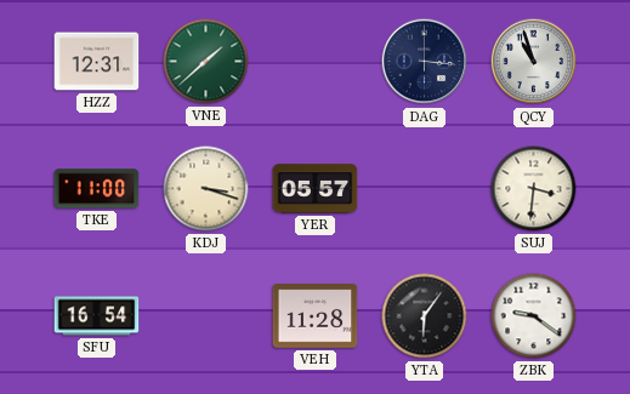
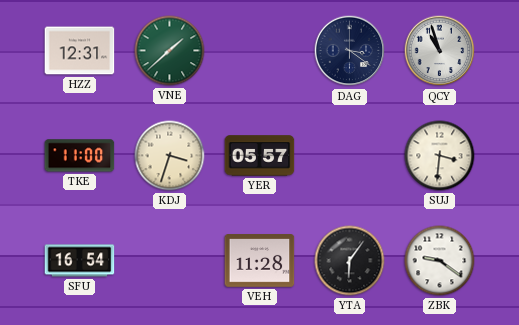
DAG: 3:16 -> 3:21 (350, 51)
KDJ: 3:18 -> 3:33 (170, 156)
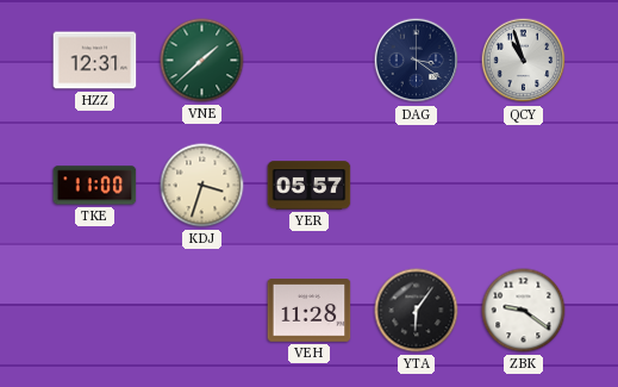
SUJ: 3:31 -> none (440, 156)
SFU: 16:54 -> none (80, 261)
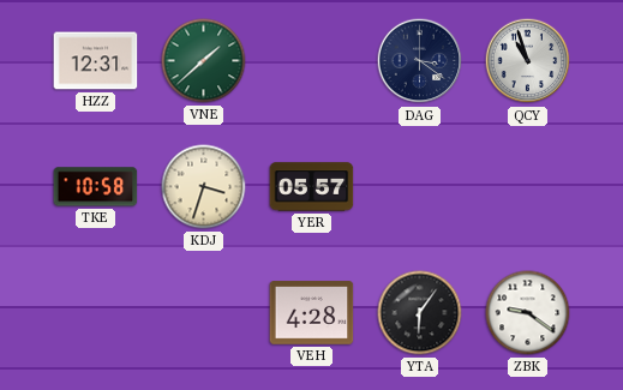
TKE: 11:00 -> 10:58 (96, 187)
VEH: 11:28 -> 4:28 (312, 313)
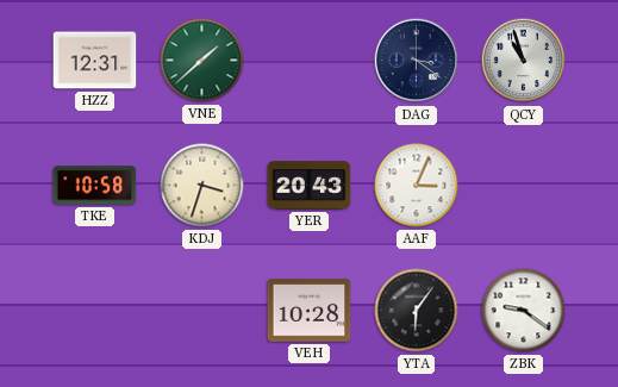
YER: 05:57 -> 20:43 (310, 186)
AAF: none -> 3:04 (417, 186)
VEH: 4:28 -> 10:28 (310, 311)
